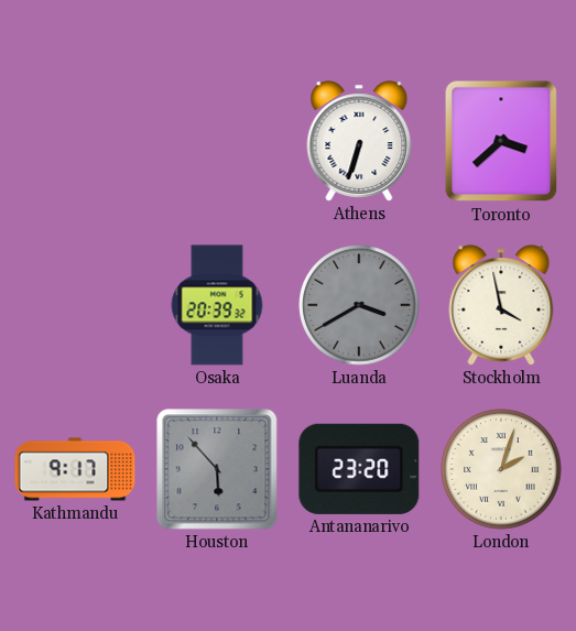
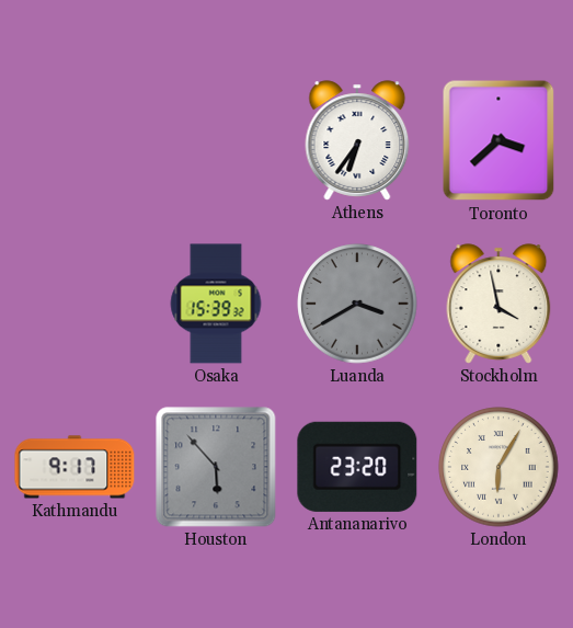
Athens: 6:33 -> 6:36 (357, 140)
Osaka: 20:39 -> 15:39 (216, 304)
London: 2:03 -> 6:05 (498, 467)
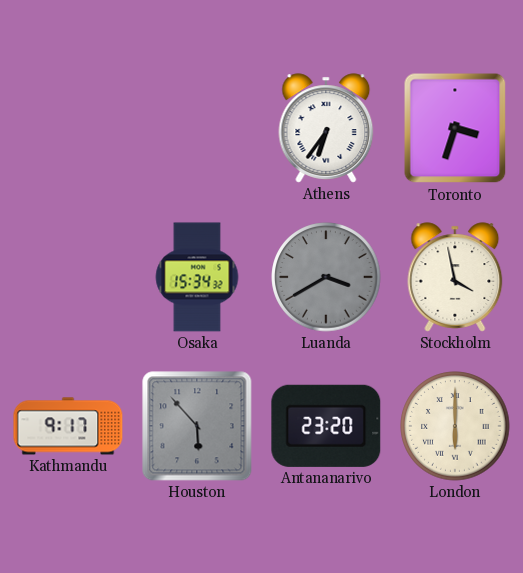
Toronto: 3:38 -> 3:33 (455, 128)
Osaka: 15:39 -> 15:34 (197, 277)
London: 6:05 -> 6:00 (455, 426)
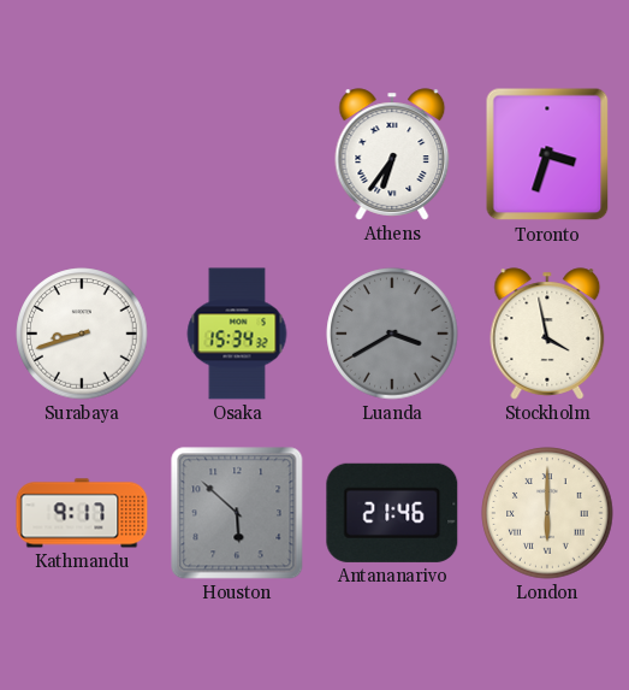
Surabaya: none -> 8:42 (82, 334)
Houston: 5:53 -> 5:52 (237, 513)
Antananarivo: 23:20 -> 21:46 (392, 513)
